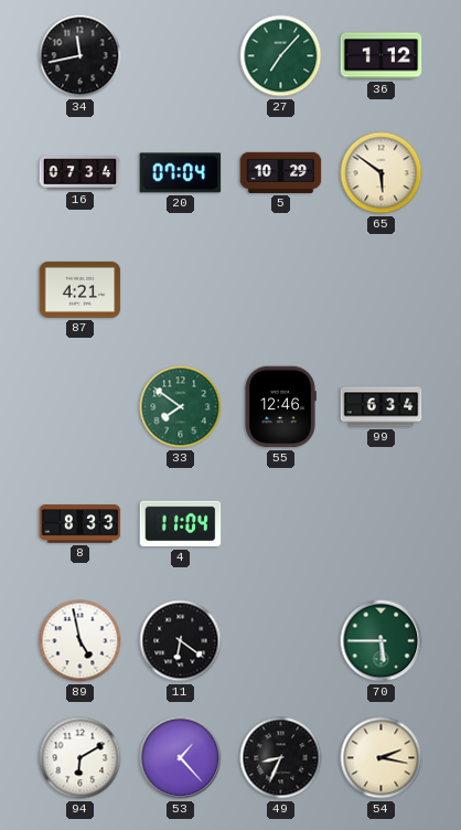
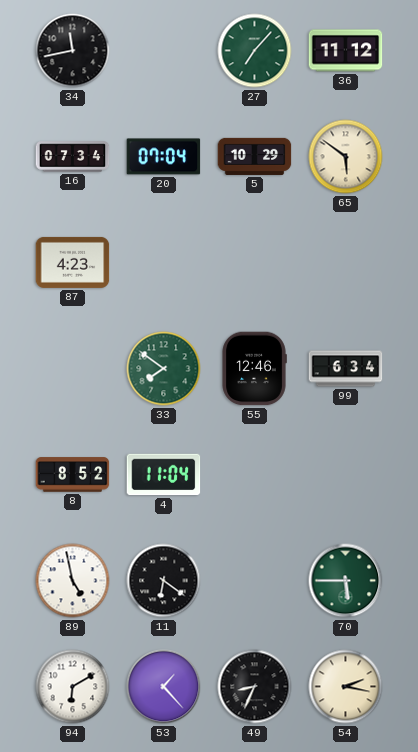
36: 1:12 -> 11:12 (346, 51)
87: 4:21 -> 4:23 (73, 262)
8: 8:33 -> 8:52 (73, 475)
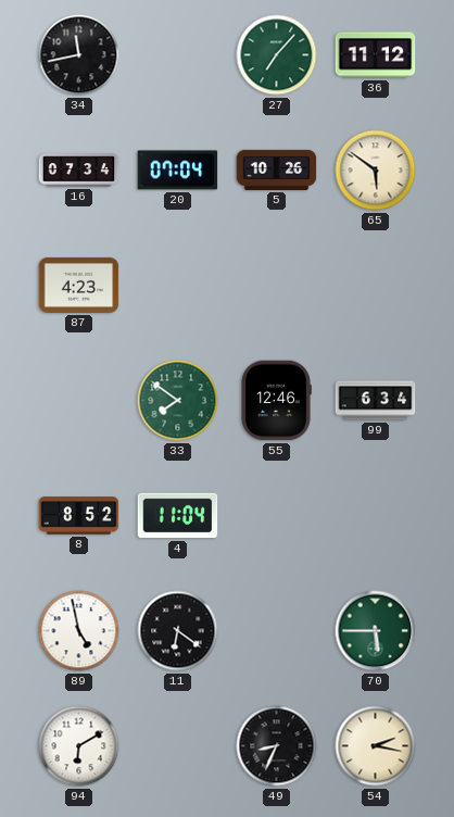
5: 10:29 -> 10:26 (277, 169)
53: 1:23 -> none (164, 687)
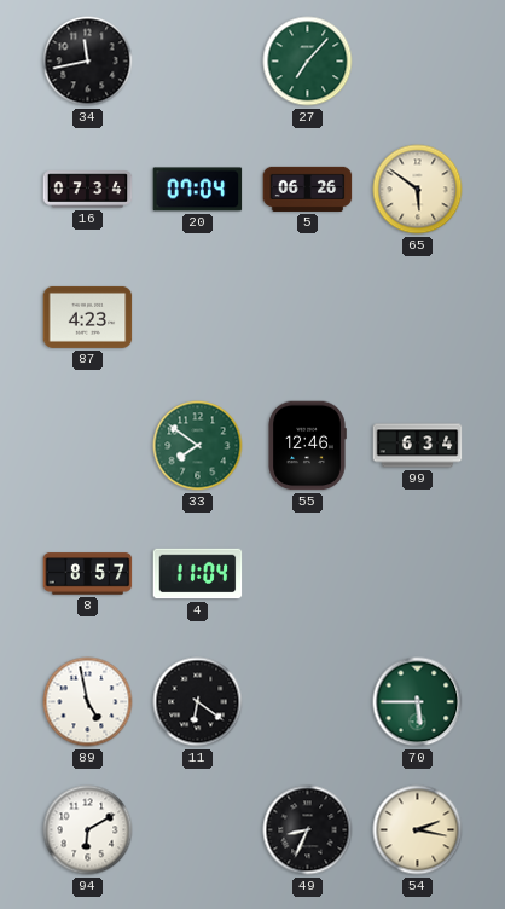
36: 11:12 -> none (376, 55)
5: 10:26 -> 06:26 (308, 189)
8: 8:52 -> 8:57 (88, 574)
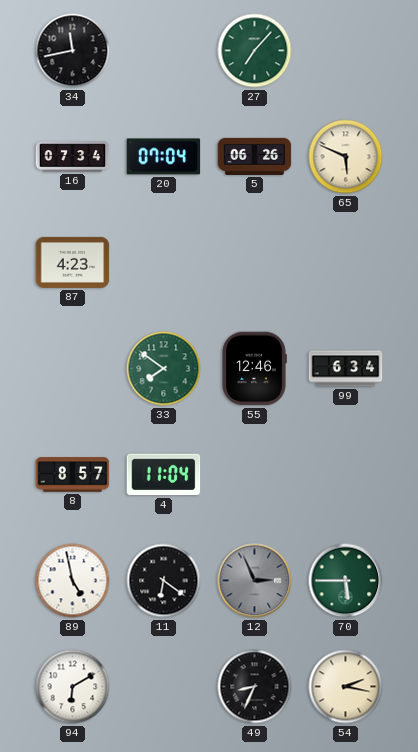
65: 5:51 -> 5:49 (346, 157)
12: none -> 2:56 (255, 581)
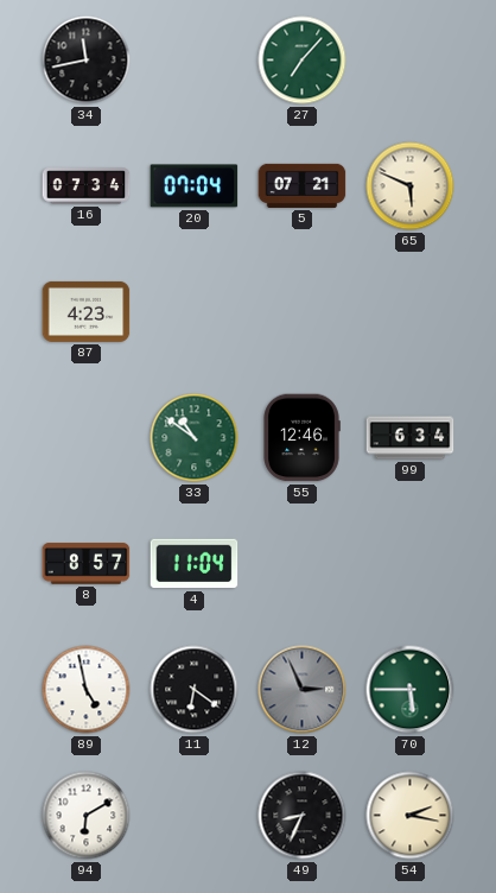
5: 06:26 -> 07:21 (303, 185)
33: 7:51 -> 10:51 (195, 438)
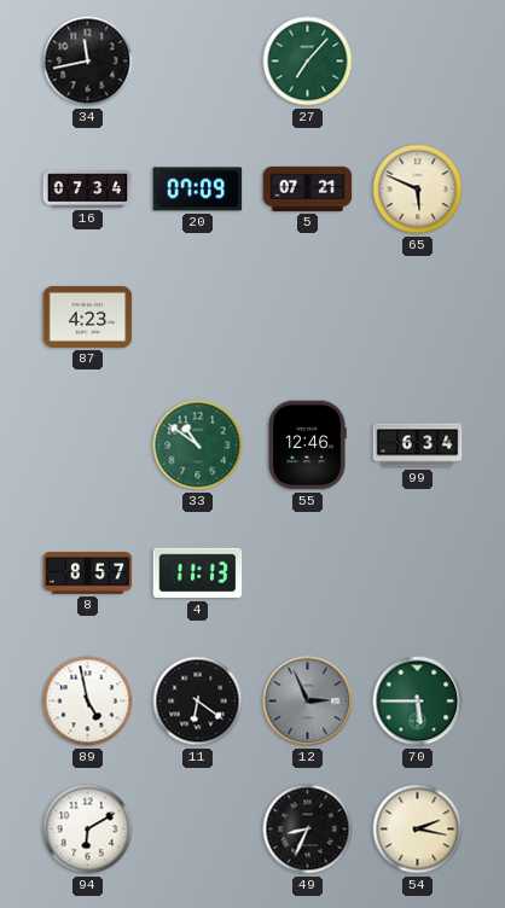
20: 07:04 -> 07:09 (198, 190)
4: 11:04 -> 11:13 (198, 574)
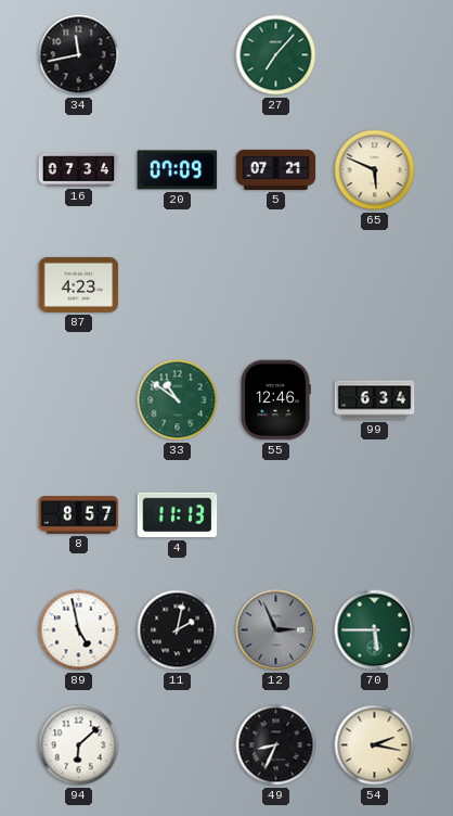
11: 6:21 -> 2:02 (178, 630)
94: 6:10 -> 6:08 (79, 745)
